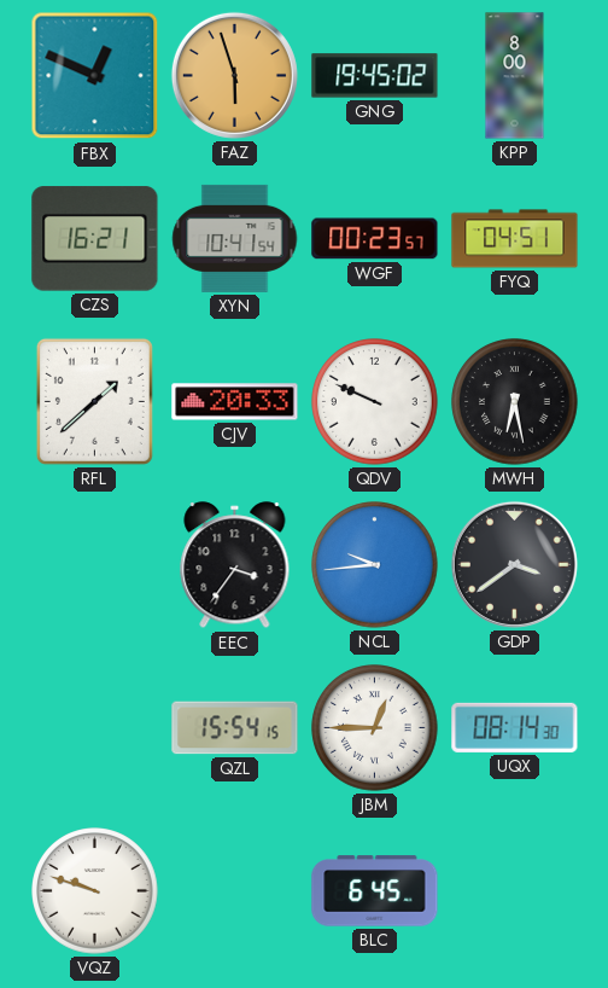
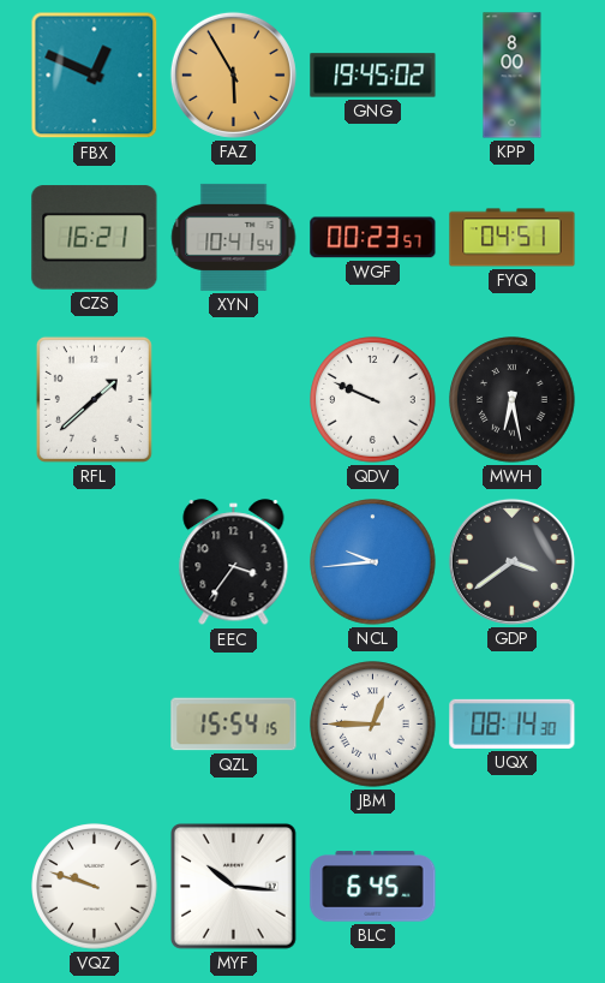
FAZ: 5:57 -> 5:55 (233, 75)
CJV: 20:33 -> none (235, 402)
MYF: none -> 10:16 (233, 886)
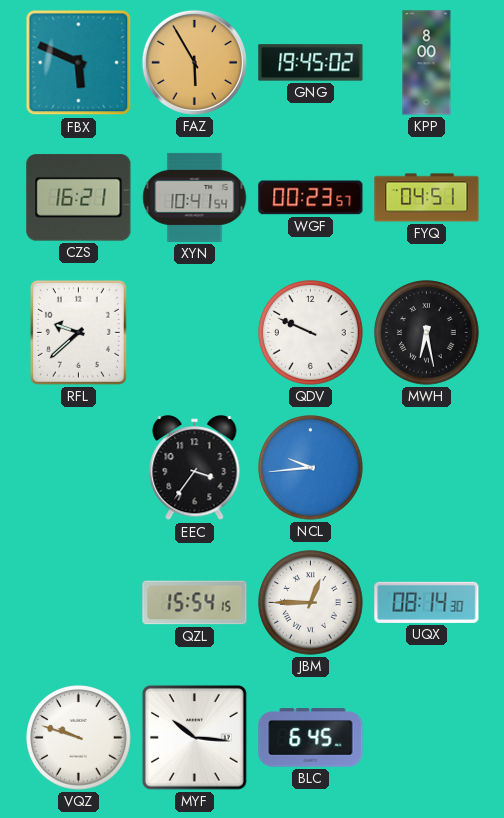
FBX: 12:49 -> 5:49 (79, 63)
RFL: 1:38 -> 9:38 (78, 332)
GDP: 3:39 -> none (511, 561)
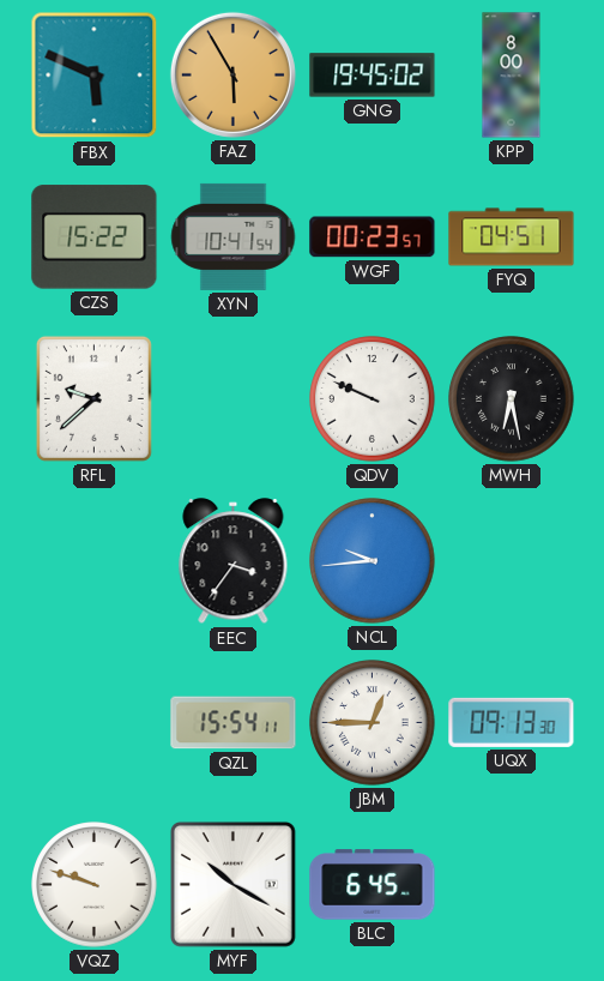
CZS: 16:21 -> 15:22 (95, 237)
QZL: 15:54:15 -> 15:54:11 (234, 723)
UQX: 08:14 -> 09:13 (512, 722)
MYF: 10:16 -> 10:20 (232, 884)
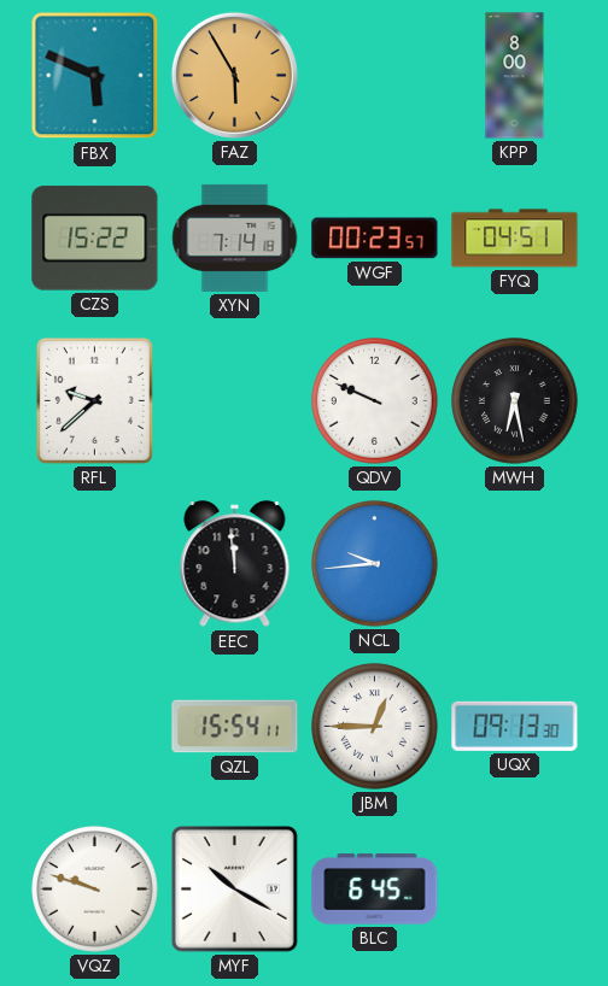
GNG: 19:45 -> none (373, 76)
XYN: 10:41 -> 7:14 (235, 237)
EEC: 3:36 -> 11:59 (235, 564)
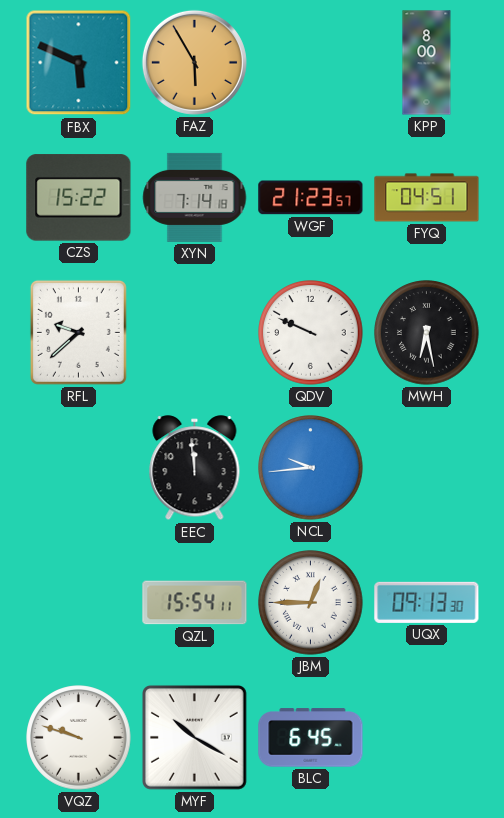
WGF: 00:23 -> 21:23 (311, 198)
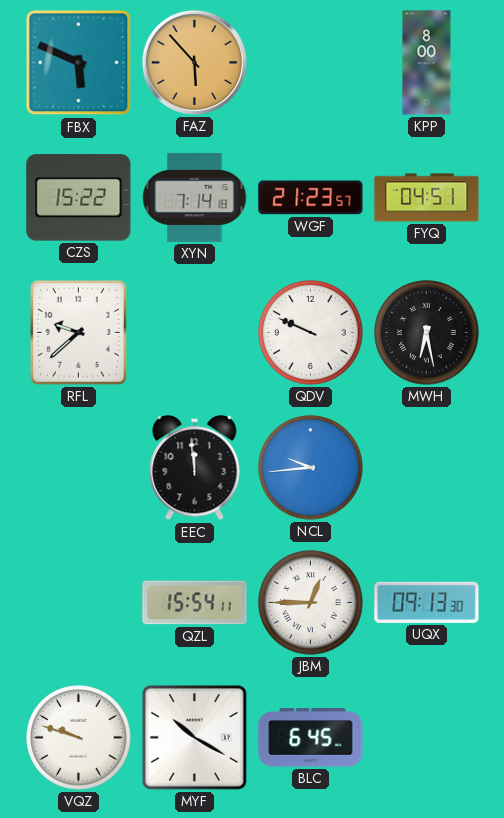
FAZ: 5:55 -> 5:53 (194, 62)
